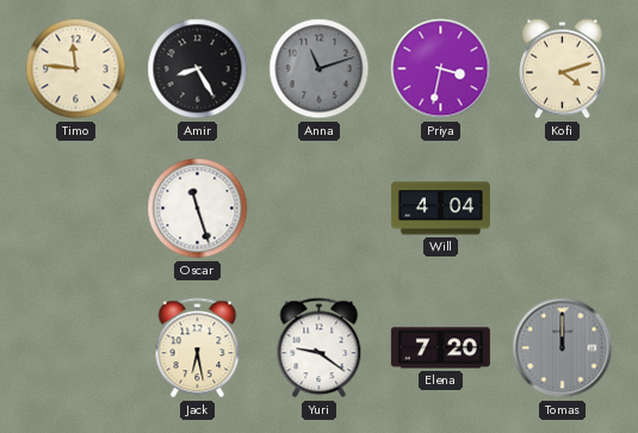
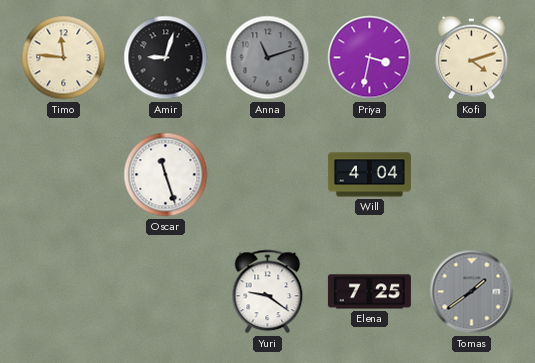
Amir: 8:25 -> 9:03 (166, 58)
Jack: 6:28 -> none (198, 348)
Elena: 7:20 -> 7:25 (369, 292)
Tomas: 12:00 -> 1:39 (472, 292)
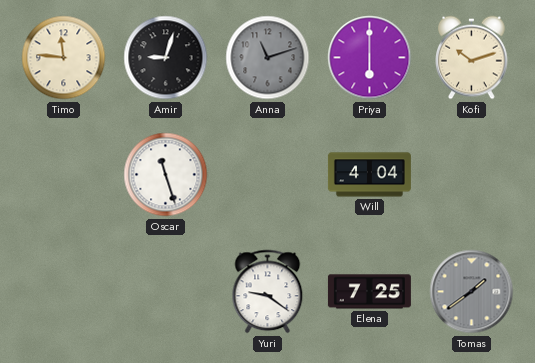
Priya: 3:32 -> 6:00 (370, 58)
Kofi: 4:12 -> 10:12 (472, 58)
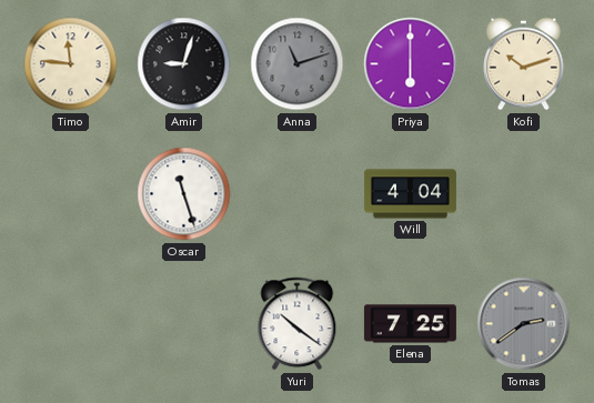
Yuri: 9:21 -> 10:21 (298, 324)
Tomas: 1:39 -> 2:39 (524, 324)
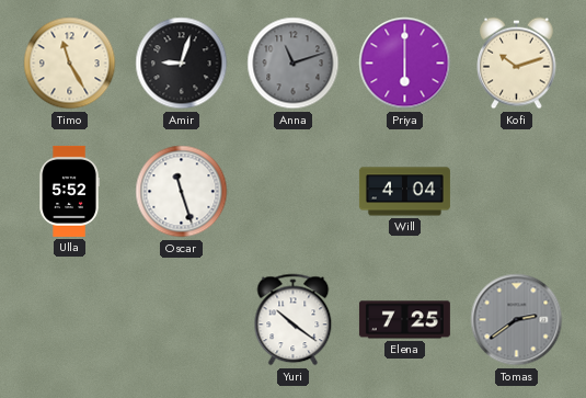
Timo: 11:46 -> 11:25 (70, 64)
Ulla: none -> 5:52 (69, 191)
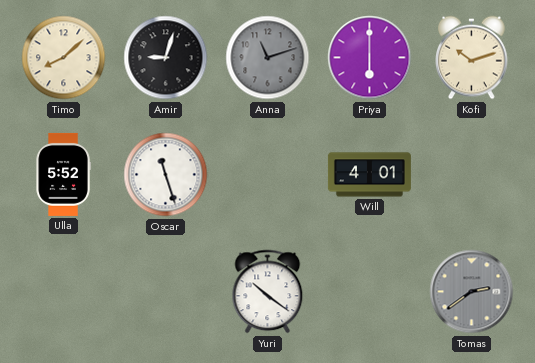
Timo: 11:25 -> 8:08 (64, 58)
Will: 4:04 -> 4:01 (369, 175)
Elena: 7:25 -> none (404, 320)
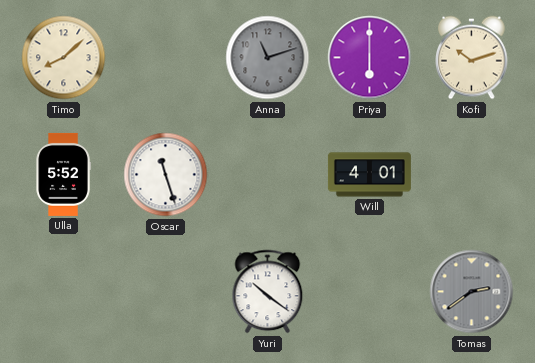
Amir: 9:03 -> none (166, 58)
